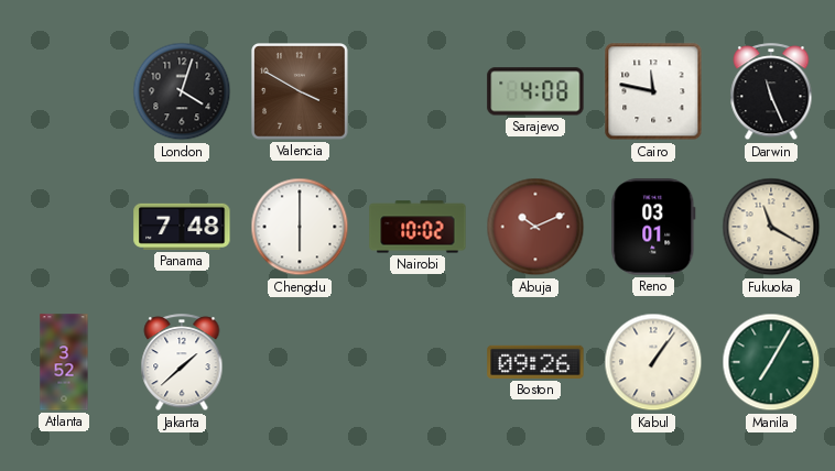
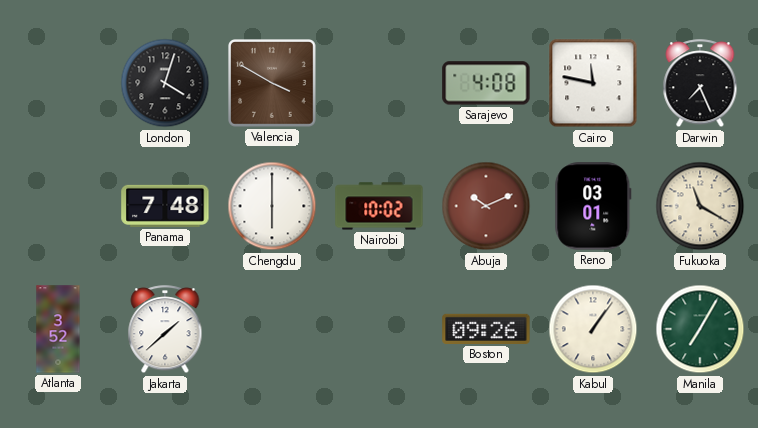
Darwin: 11:26 -> 7:26 (700, 84)
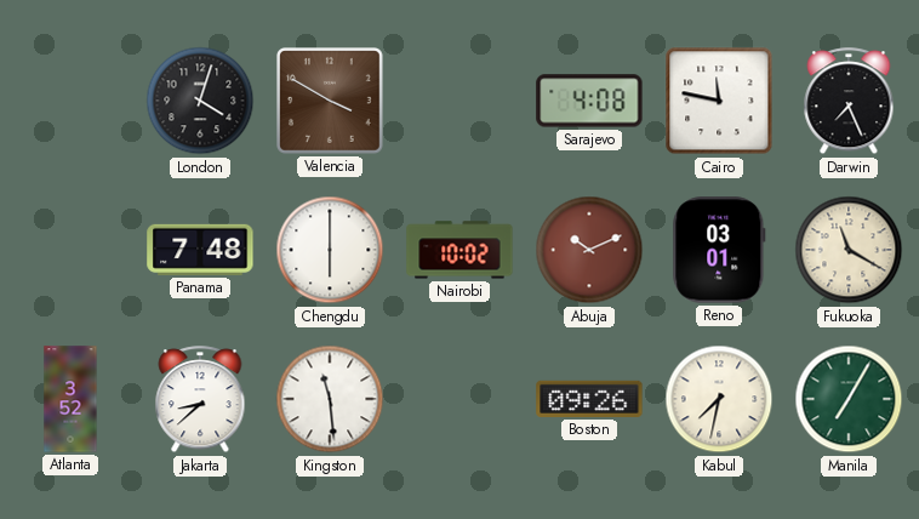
Jakarta: 1:38 -> 8:38 (200, 400)
Kingston: none -> 11:29 (330, 399)
Kabul: 1:06 -> 7:32 (719, 399)
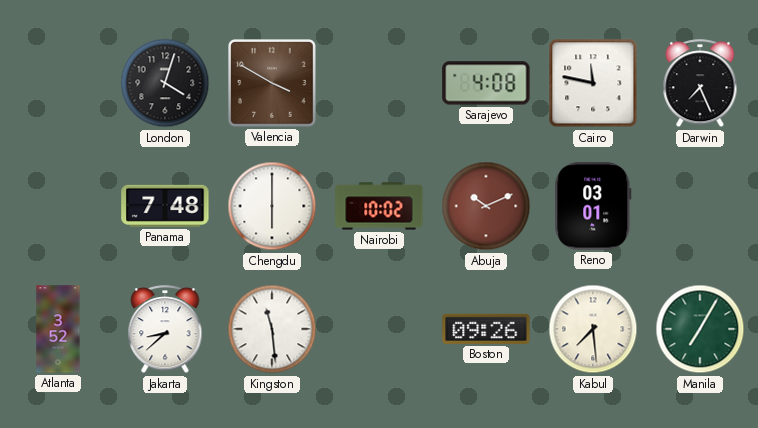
Fukuoka: 11:20 -> none (849, 250)
Kabul: 7:32 -> 7:29 (593, 329)
